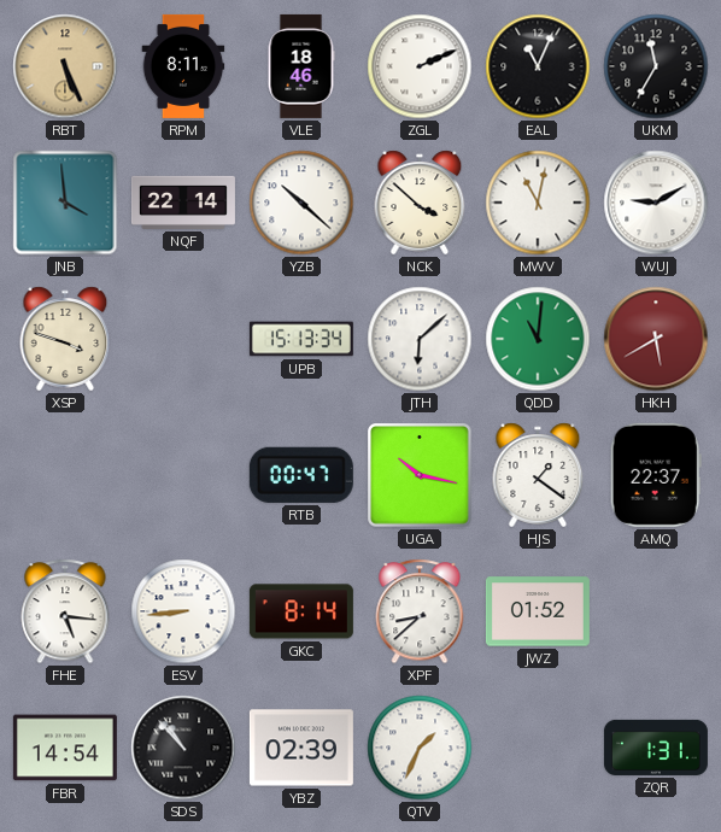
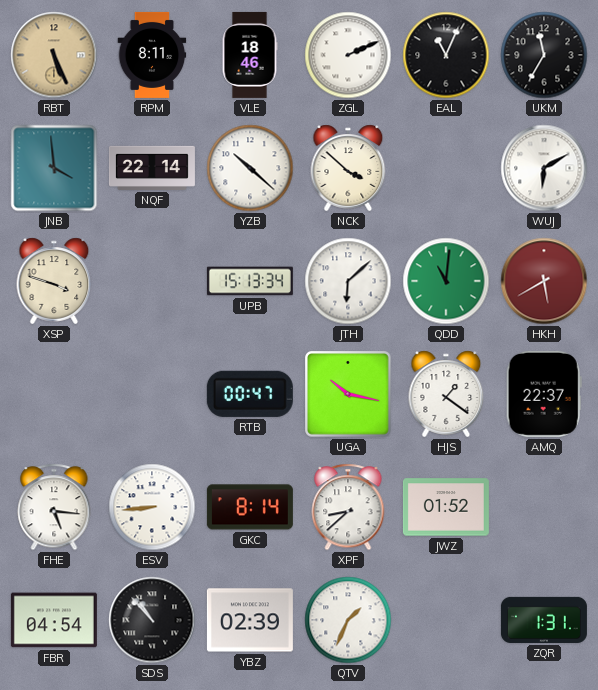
MWV: 11:02 -> none (538, 203)
WUJ: 9:10 -> 6:10 (544, 168)
FBR: 14:54 -> 04:54 (54, 620)
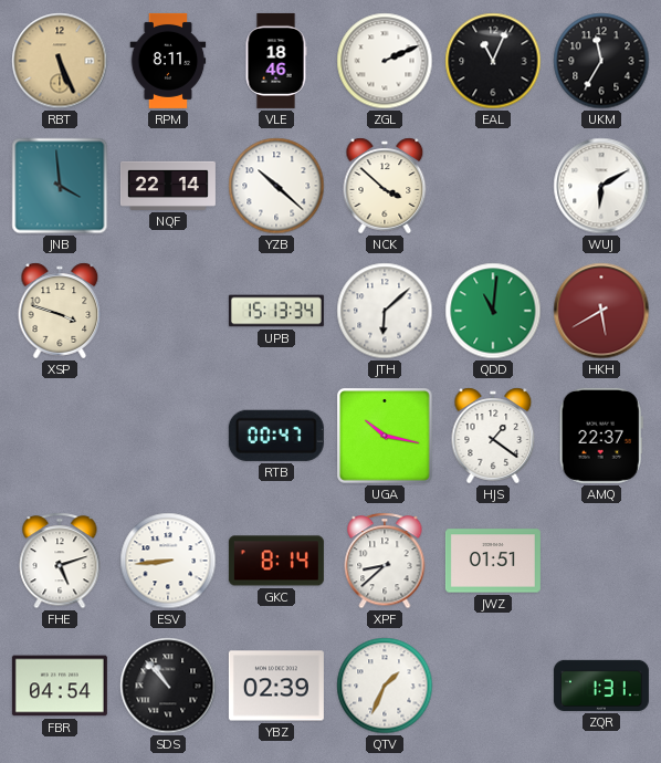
FHE: 5:16 -> 5:12 (60, 561)
JWZ: 01:52 -> 01:51 (493, 561)
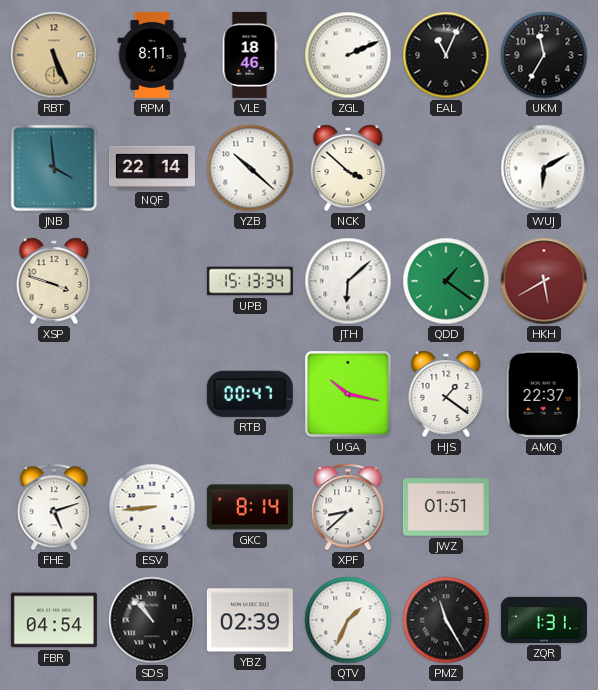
QDD: 11:01 -> 1:21 (446, 281)
PMZ: none -> 11:25 (446, 620)
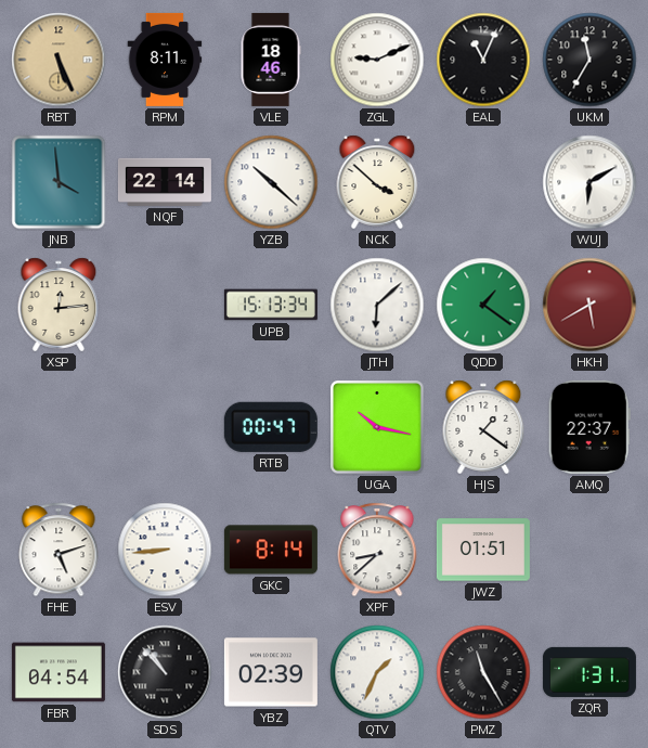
ZGL: 2:11 -> 9:11 (377, 60)
XSP: 3:48 -> 12:14 (59, 305)
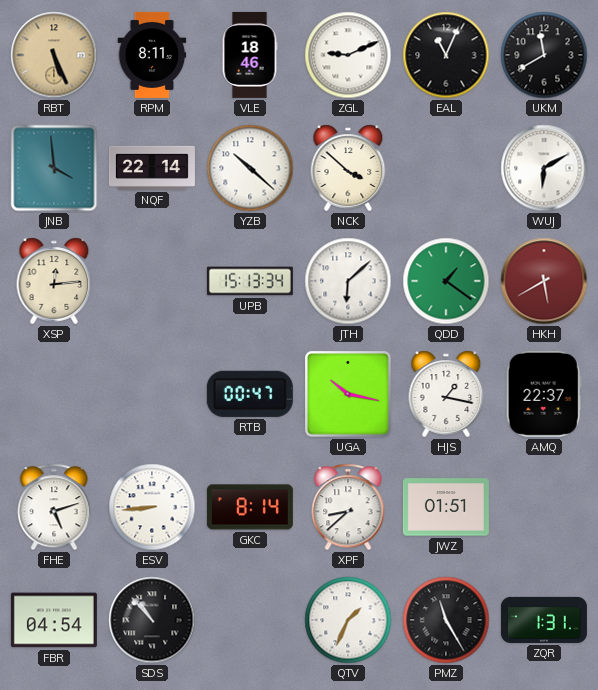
UKM: 11:35 -> 11:40 (544, 55)
HJS: 1:21 -> 1:17 (446, 394)
YBZ: 02:39 -> none (271, 672)
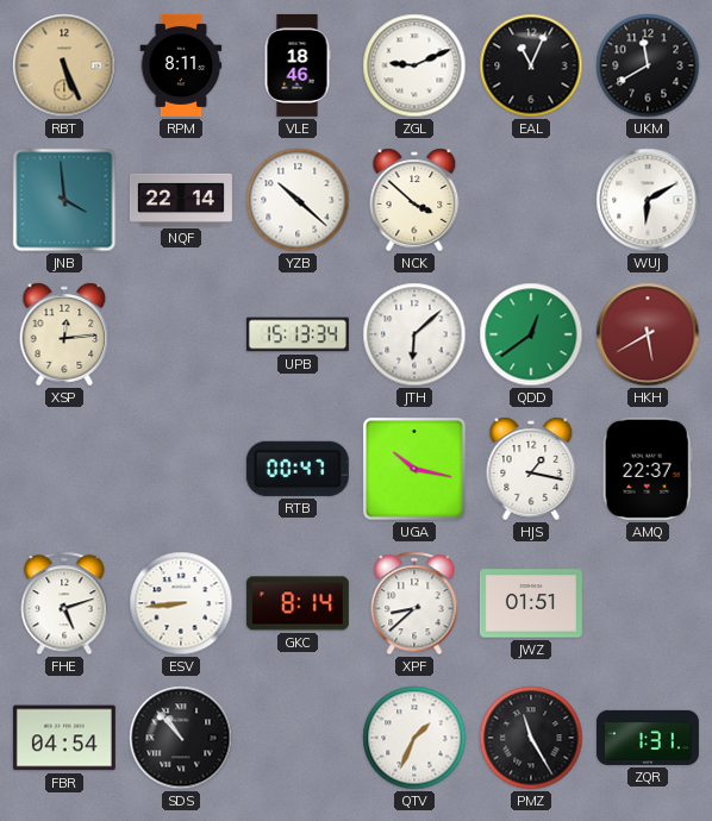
QDD: 1:21 -> 12:39 (531, 334)
